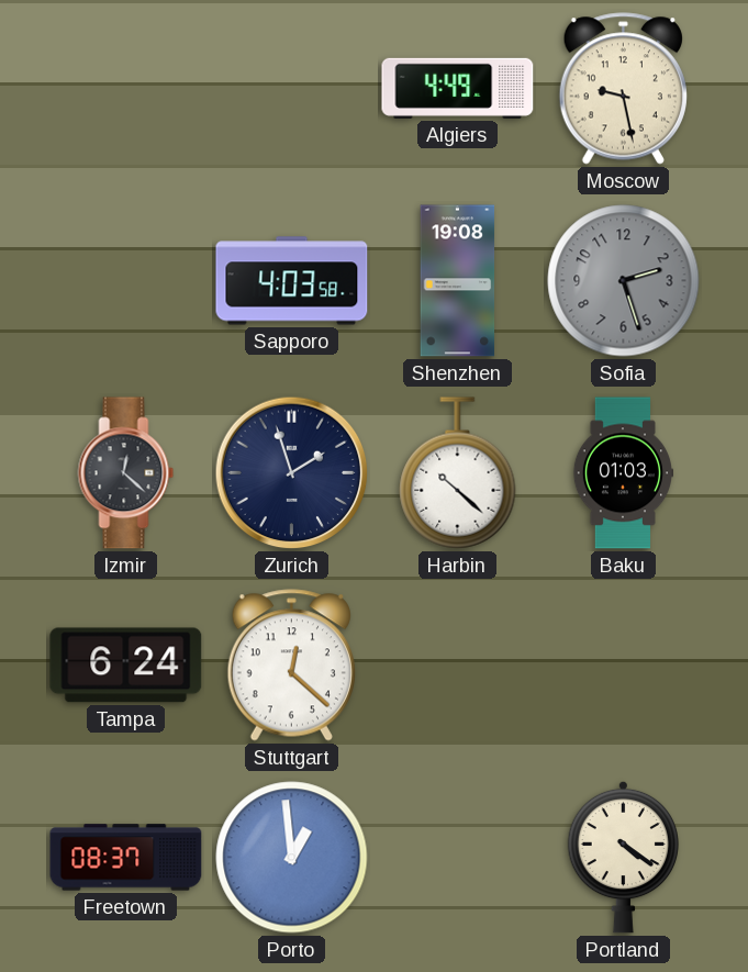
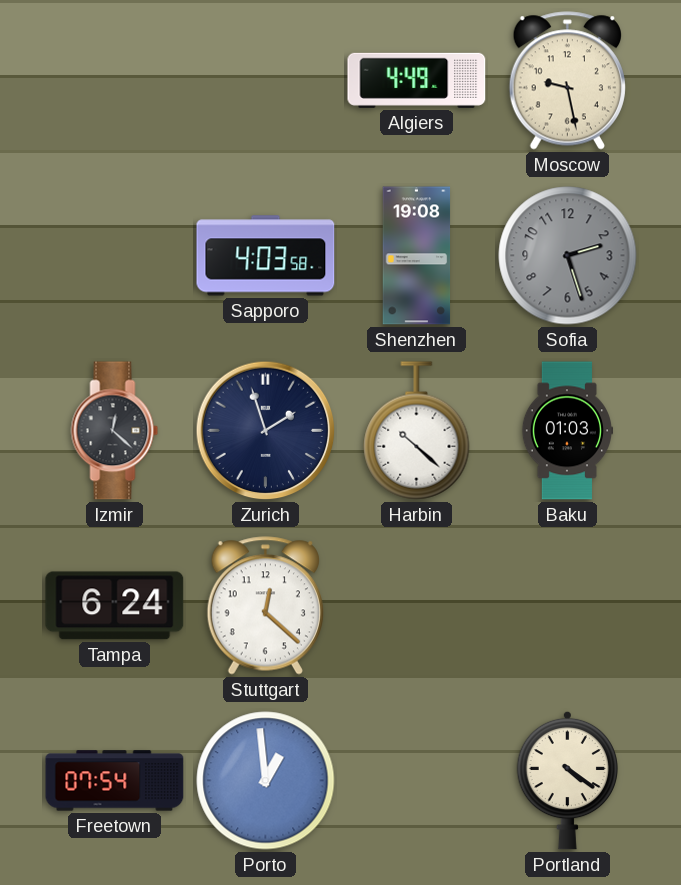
Freetown: 08:37 -> 07:54 (115, 781)
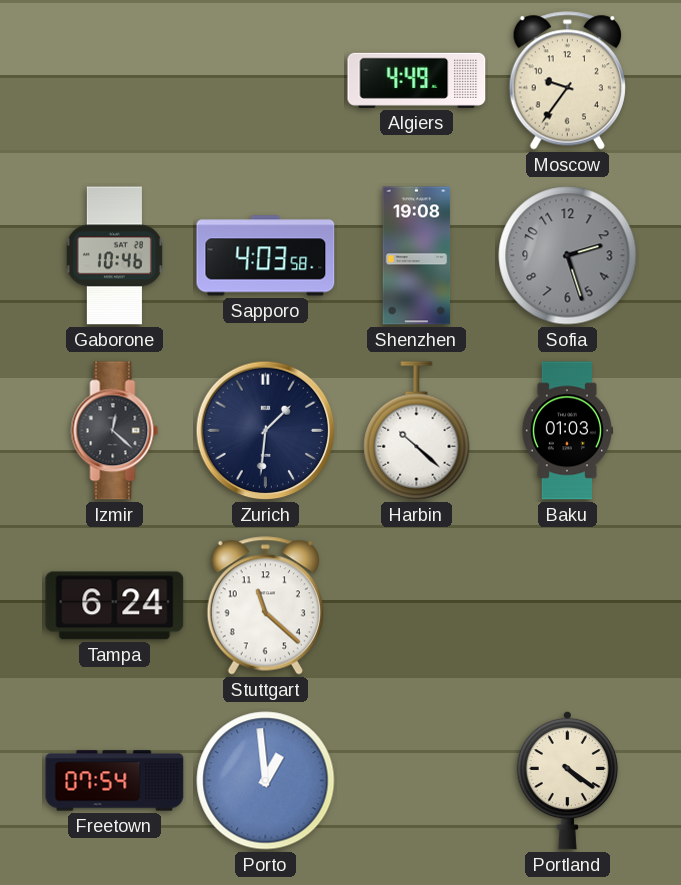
Moscow: 9:28 -> 9:36 (567, 81)
Gaborone: none -> 10:46 (114, 256)
Zurich: 1:57 -> 1:31 (266, 431)
Stuttgart: 12:22 -> 11:22 (265, 606)
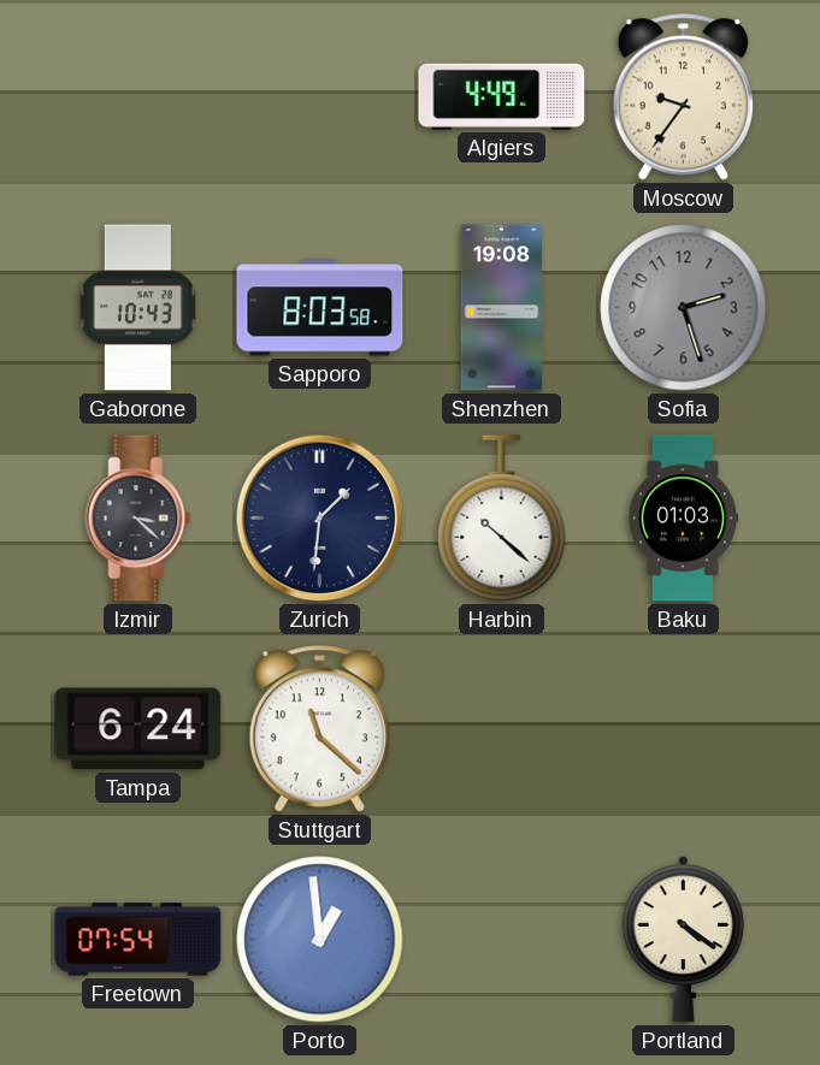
Gaborone: 10:46 -> 10:43 (137, 308)
Sapporo: 4:03 -> 8:03 (320, 308)
Izmir: 12:22 -> 3:22 (138, 519)
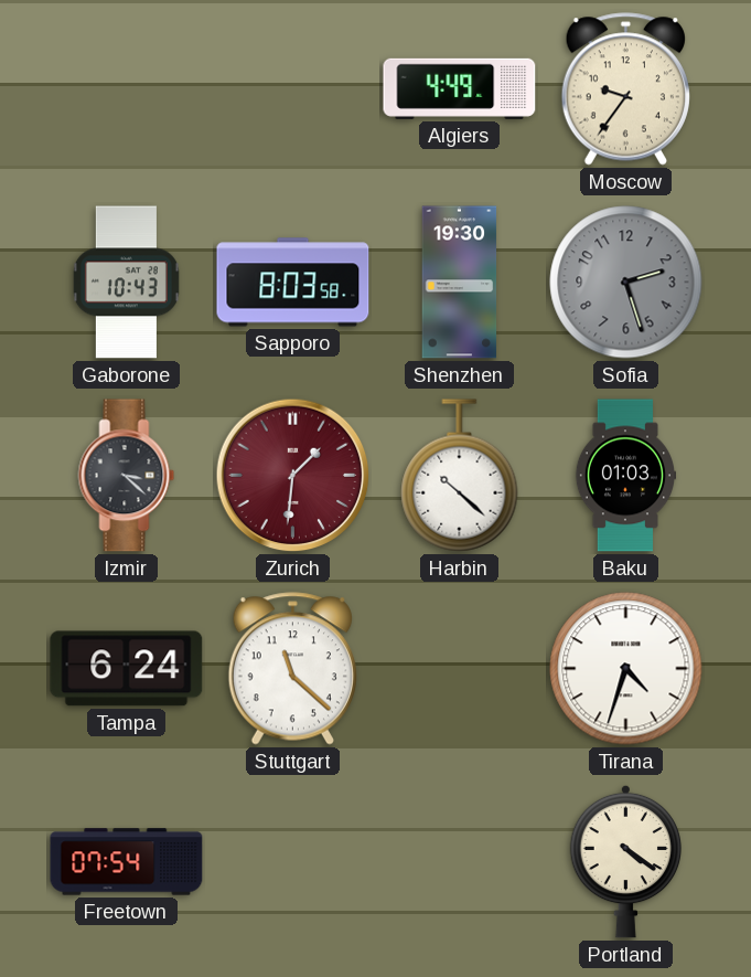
Shenzhen: 19:08 -> 19:30 (460, 283)
Zurich dial: navy -> burgundy (293, 476)
Tirana: none -> 4:33 (626, 669)
Porto: 12:59 -> none (320, 940)
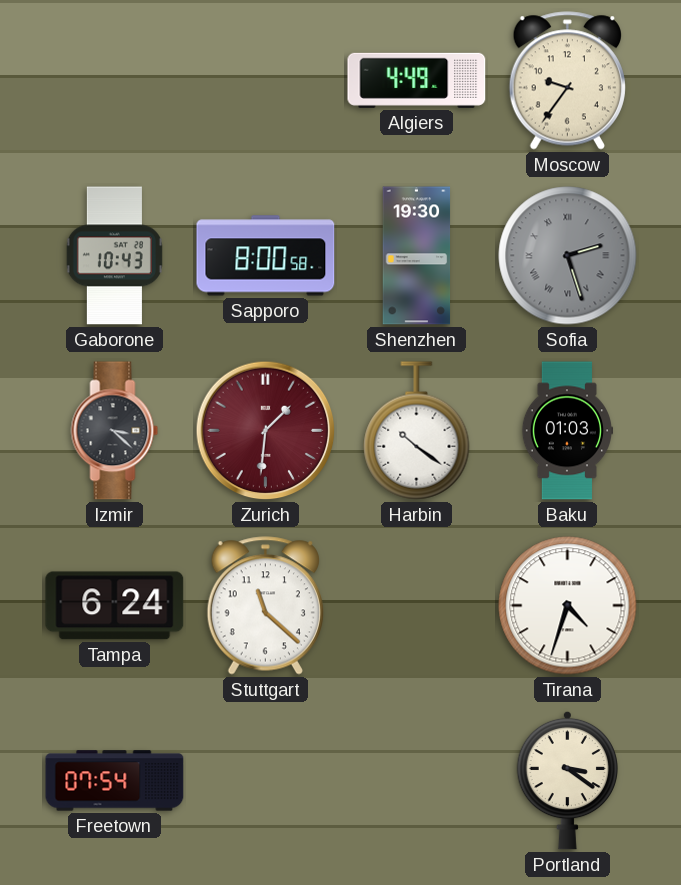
Sapporo: 8:03 -> 8:00 (266, 256)
Sofia numerals: Arabic -> Roman (568, 256)
Harbin: 10:22 -> 10:21 (417, 431)
Portland: 4:21 -> 3:21 (567, 780)
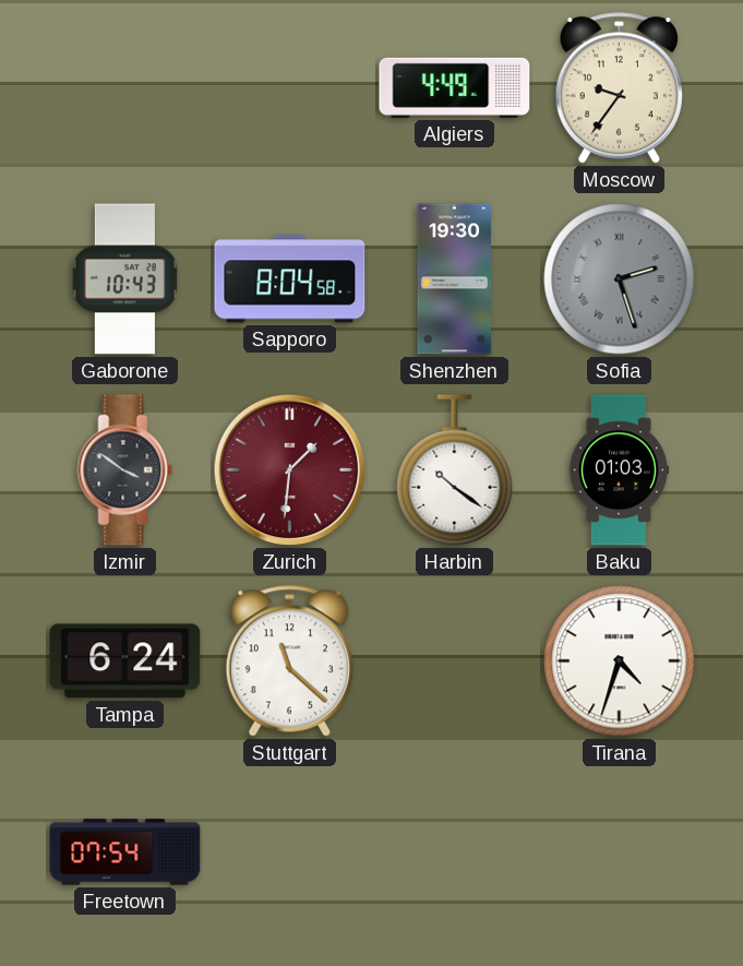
Sapporo: 8:00 -> 8:04 (290, 279)
Izmir: 3:22 -> 3:51 (125, 470)
Portland: 3:21 -> none (567, 780)
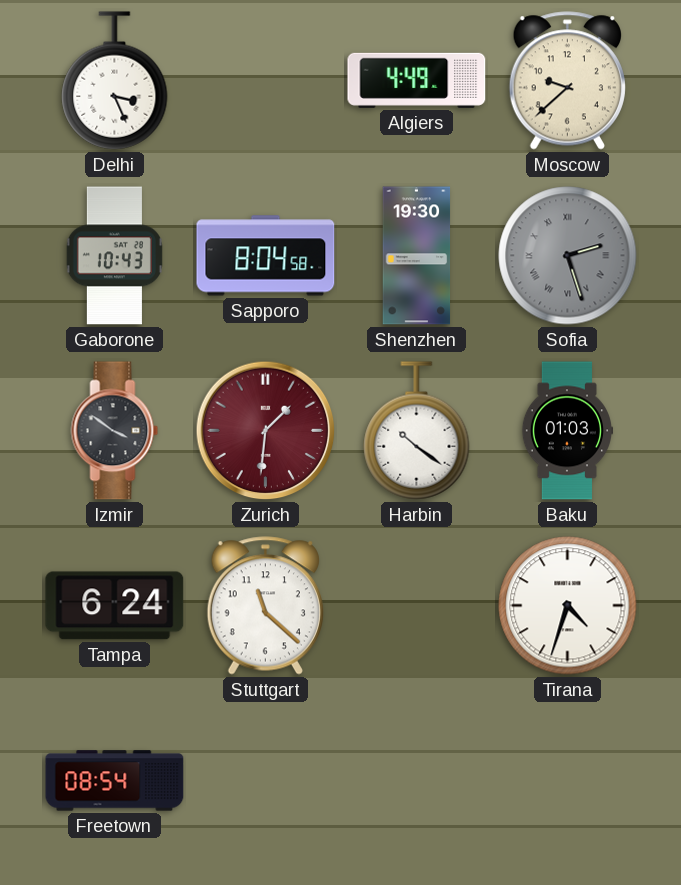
Delhi: none -> 3:26 (115, 81)
Moscow: 9:36 -> 9:38 (567, 81)
Freetown: 07:54 -> 08:54 (115, 781)
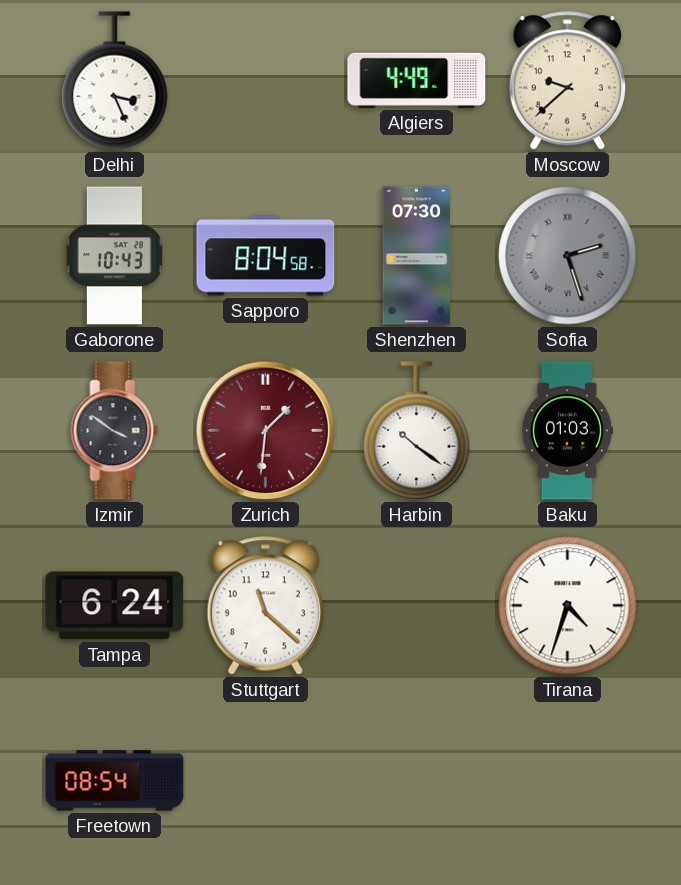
Shenzhen: 19:30 -> 07:30 (417, 256)
